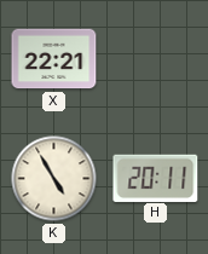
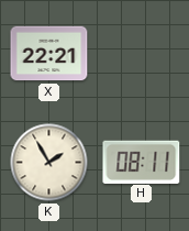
K: 4:55 -> 1:55 (49, 163)
H: 20:11 -> 08:11 (142, 162)
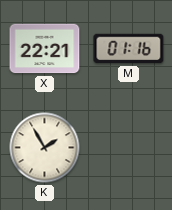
M: none -> 01:16 (129, 49)
H: 08:11 -> none (142, 162)
